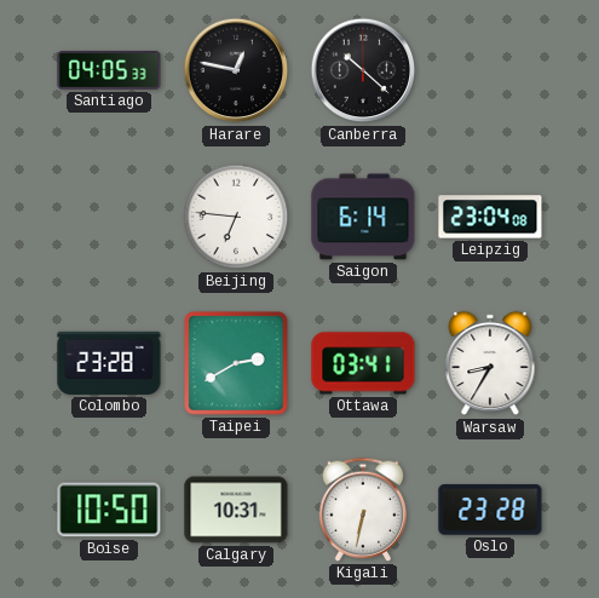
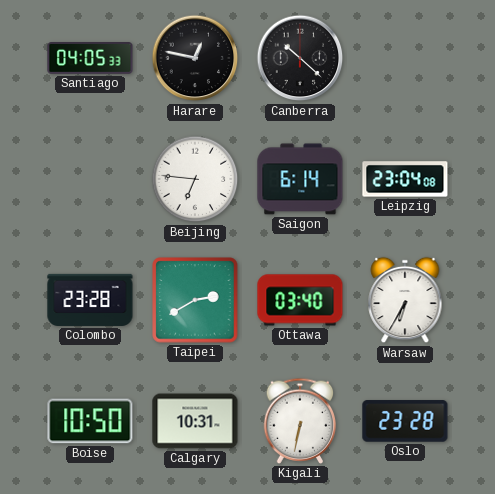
Ottawa: 03:41 -> 03:40 (300, 300)
Warsaw: 8:35 -> 6:35 (405, 300)
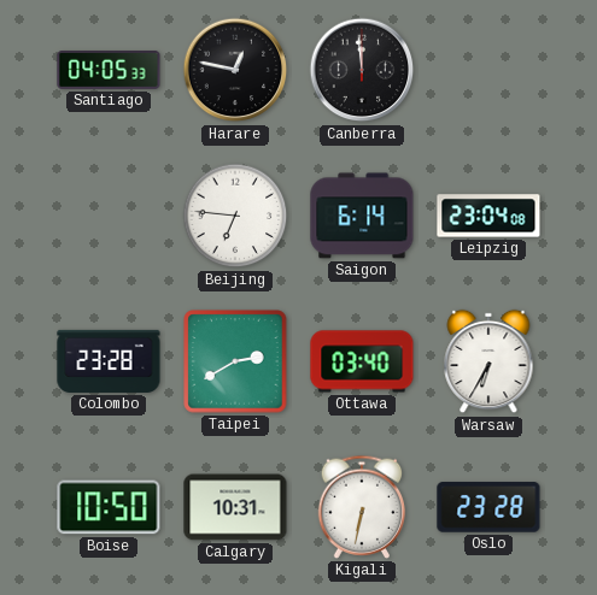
Canberra: 10:22 -> 11:59 (362, 70)
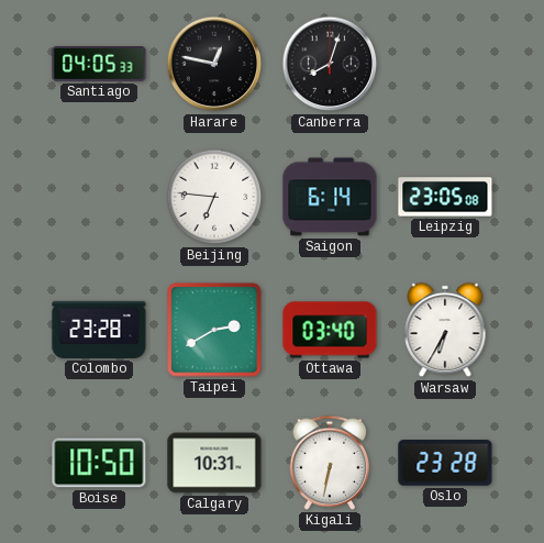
Canberra: 11:59 -> 8:03 (330, 64)
Leipzig: 23:04 -> 23:05 (445, 197)
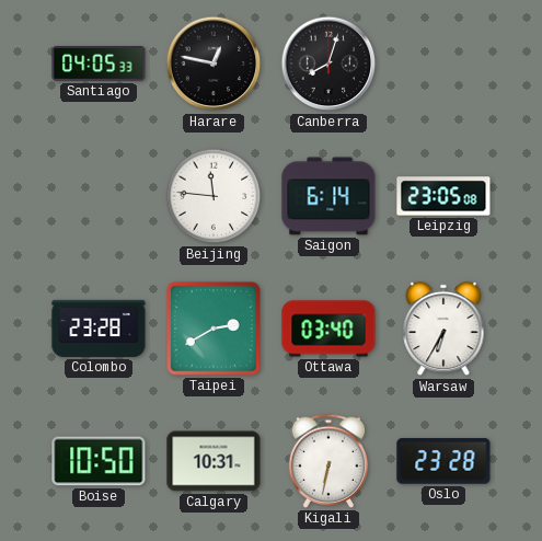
Beijing: 6:46 -> 11:46 (214, 196)
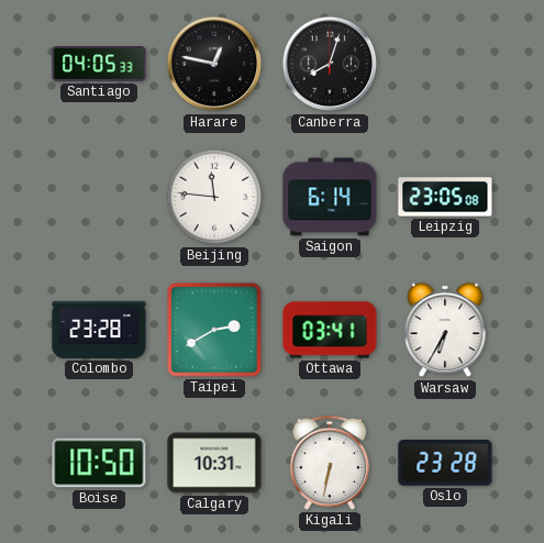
Ottawa: 03:40 -> 03:41 (330, 330)
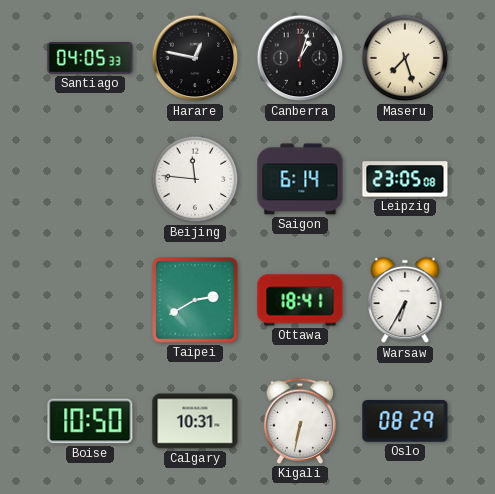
Canberra: 8:03 -> 1:03 (300, 58)
Maseru: none -> 7:27 (405, 58)
Colombo: 23:28 -> none (99, 330)
Ottawa: 03:41 -> 18:41 (300, 300)
Oslo: 23:28 -> 08:29 (405, 421)
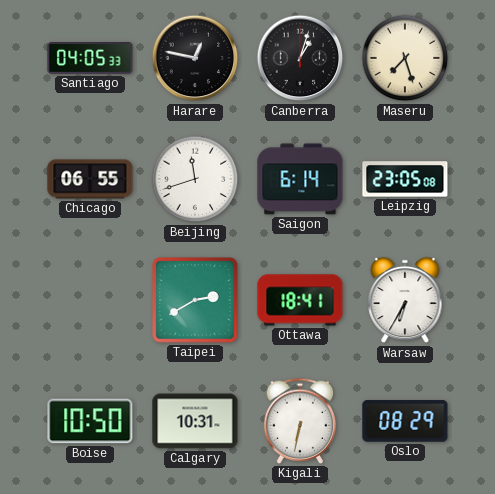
Chicago: none -> 06:55 (90, 179)
Beijing: 11:46 -> 11:42 (195, 179)
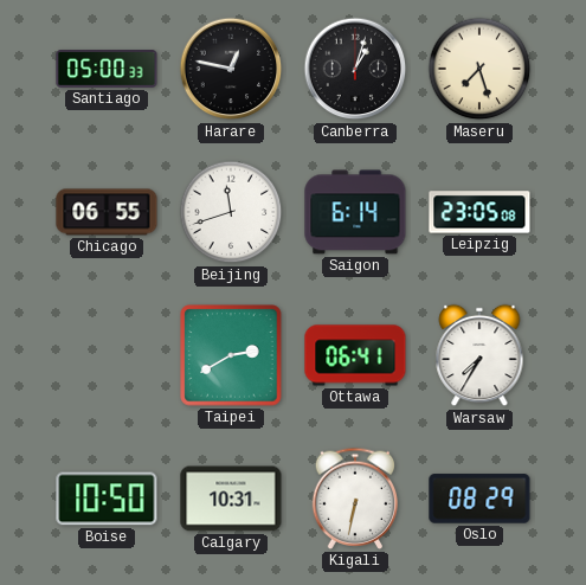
Santiago: 04:05 -> 05:00 (107, 70)
Ottawa: 18:41 -> 06:41 (355, 355)
Warsaw: 6:35 -> 7:35 (479, 355)
